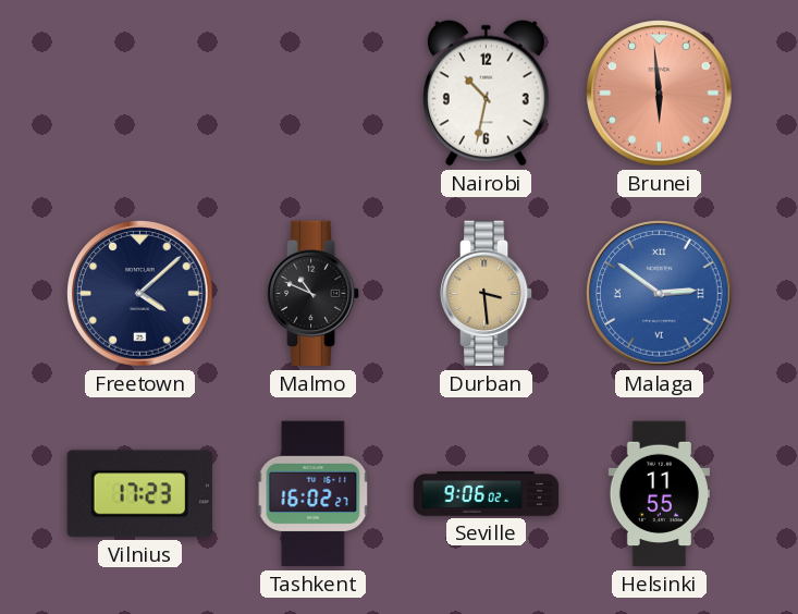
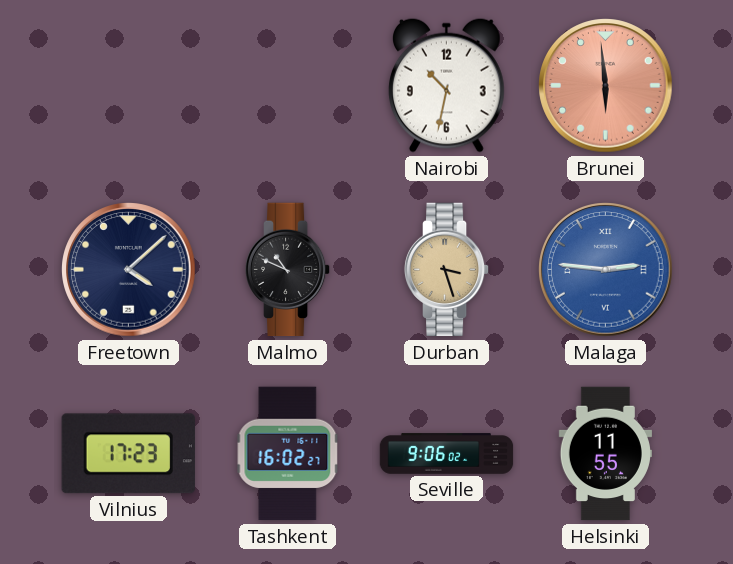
Durban: 3:29 -> 3:27 (447, 270)
Malaga: 2:51 -> 2:46 (606, 270)
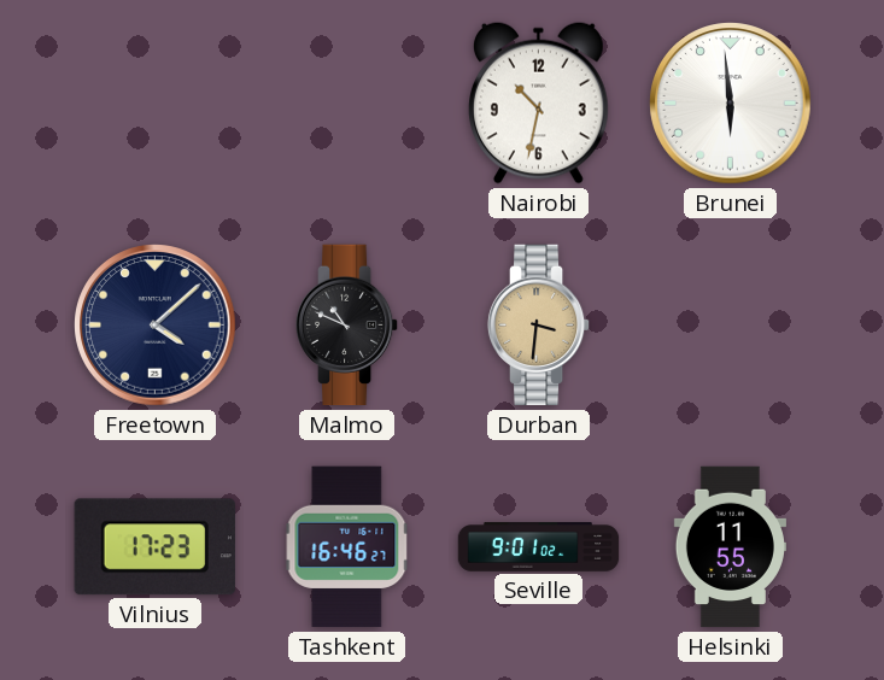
Brunei dial: salmon -> white (731, 104)
Durban: 3:27 -> 3:31 (539, 326)
Malaga: 2:46 -> none (606, 270)
Tashkent: 16:02 -> 16:46 (347, 547)
Seville: 9:06 -> 9:01 (539, 547)
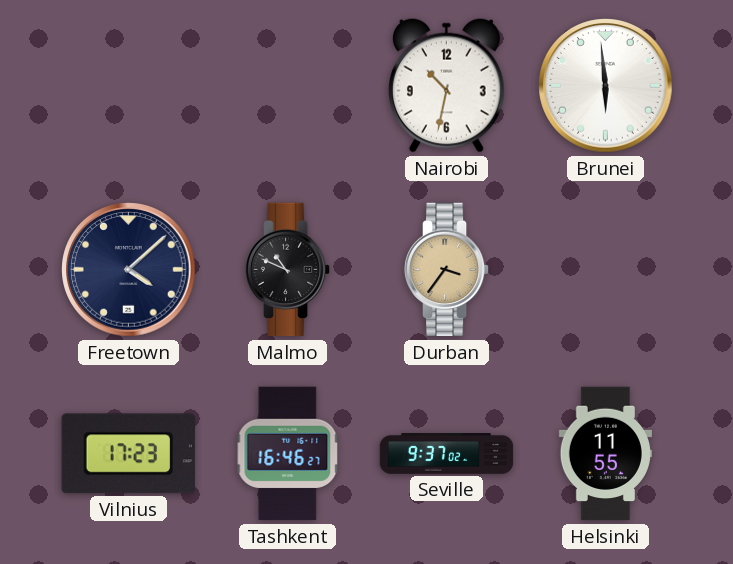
Durban: 3:31 -> 3:36 (447, 270)
Seville: 9:01 -> 9:37 (447, 454)
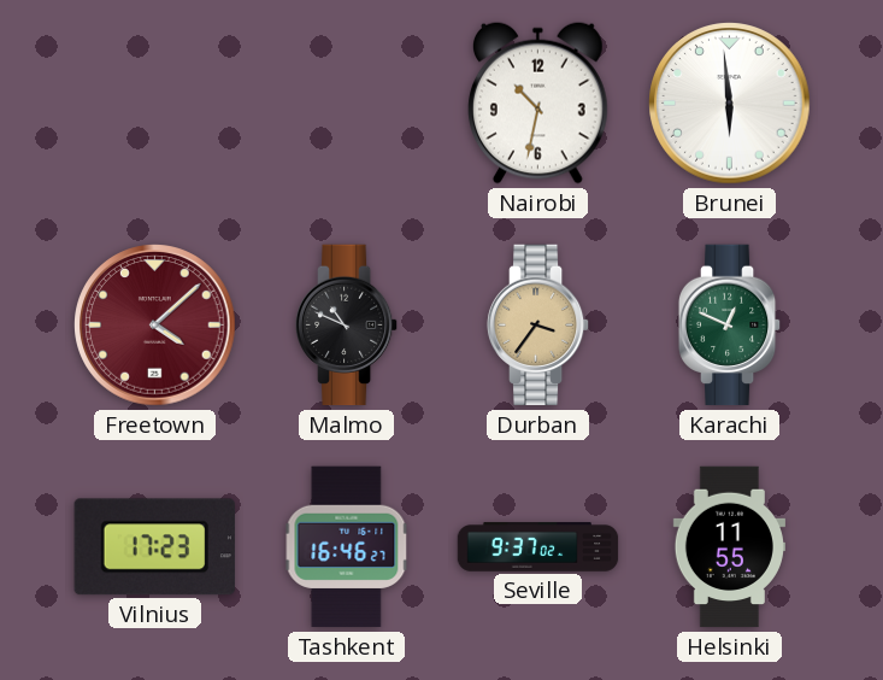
Freetown dial: navy -> burgundy (155, 326)
Karachi: none -> 12:49 (730, 326)
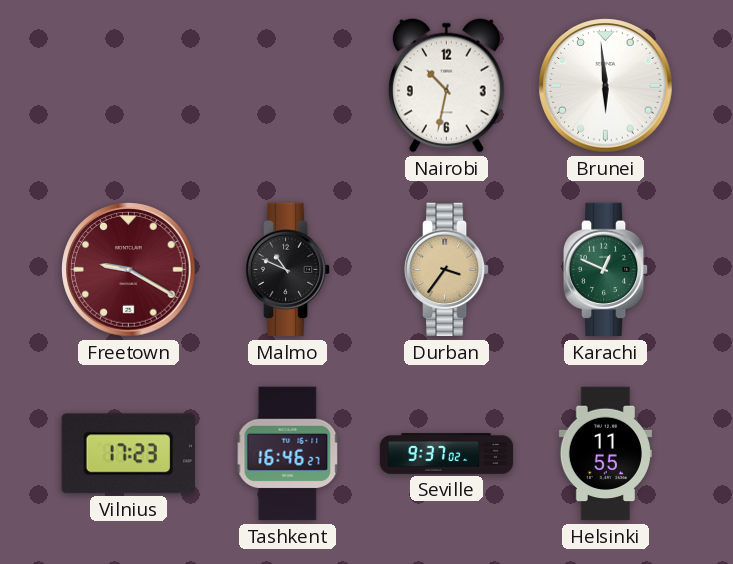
Freetown: 4:08 -> 9:20 (129, 270)
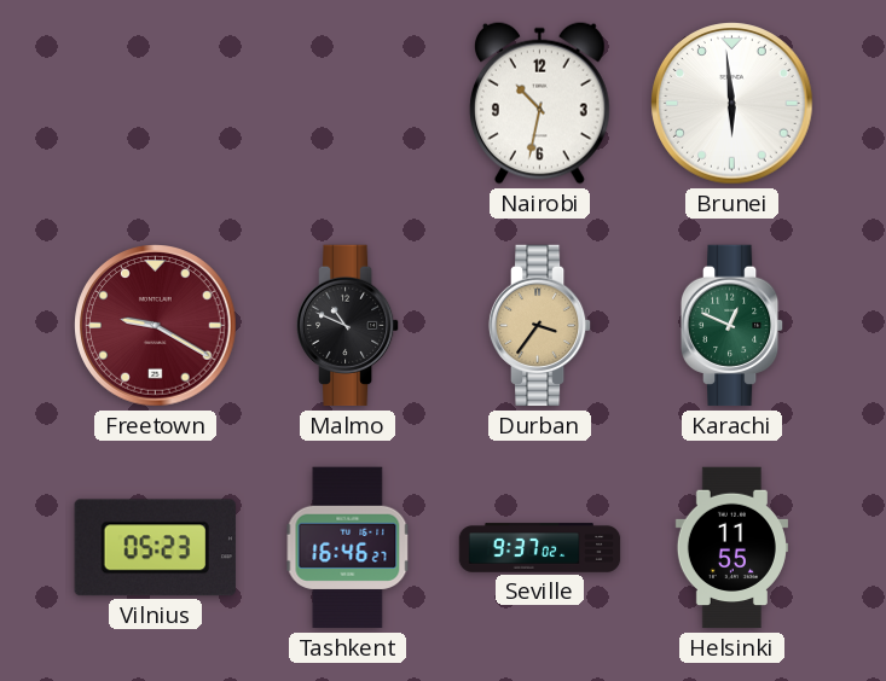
Vilnius: 17:23 -> 05:23 (155, 548)
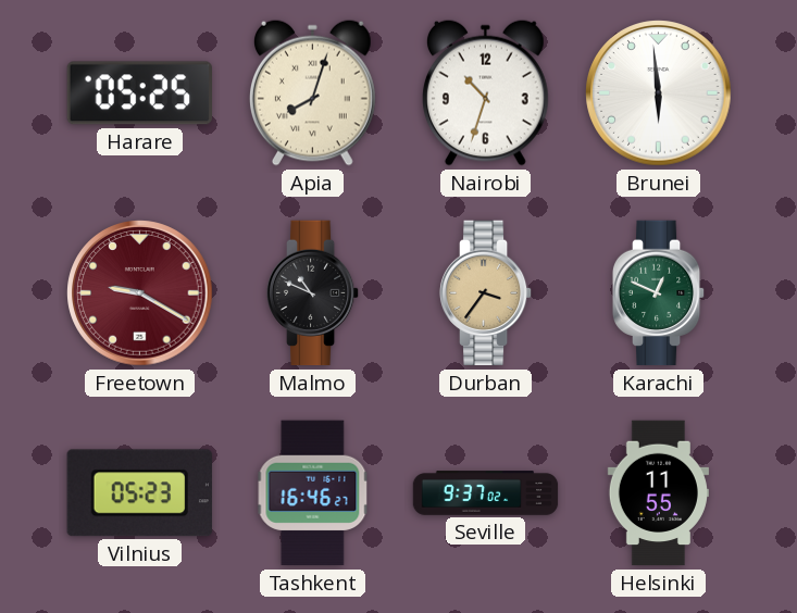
Harare: none -> 05:25 (139, 93)
Apia: none -> 8:03 (312, 92)
Nairobi: 10:32 -> 10:33 (485, 92)
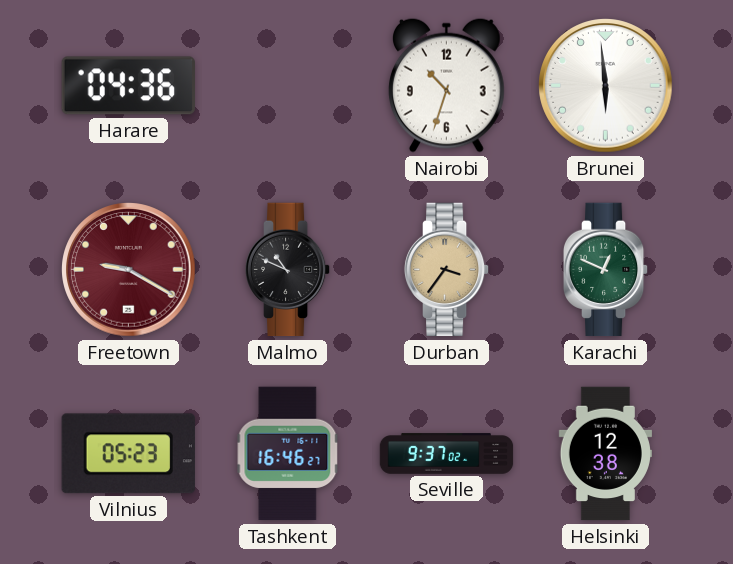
Harare: 05:25 -> 04:36 (128, 86)
Apia: 8:03 -> none (312, 92)
Helsinki: 11:55 -> 12:38 (605, 454)
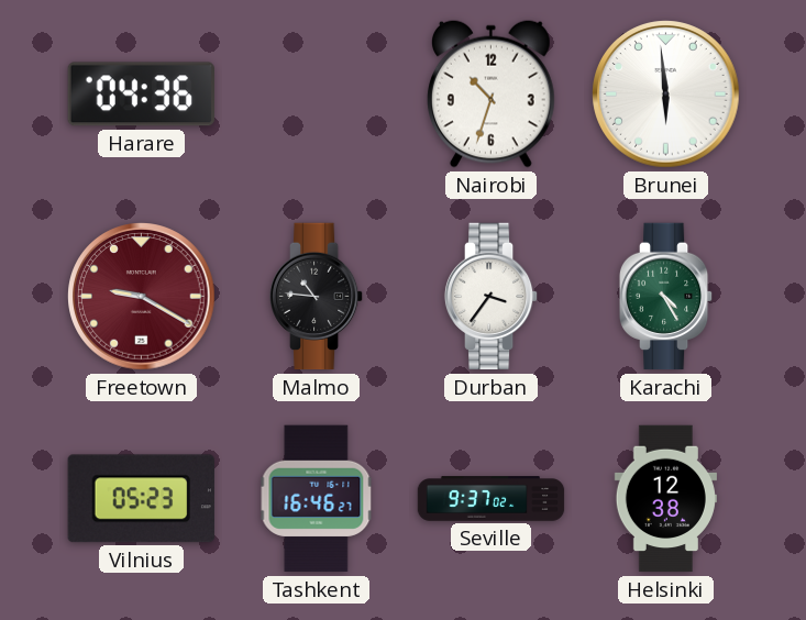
Malmo: 10:49 -> 10:46 (317, 297)
Durban dial: champagne -> white (492, 297)
Karachi: 12:49 -> 4:25 (666, 297)
